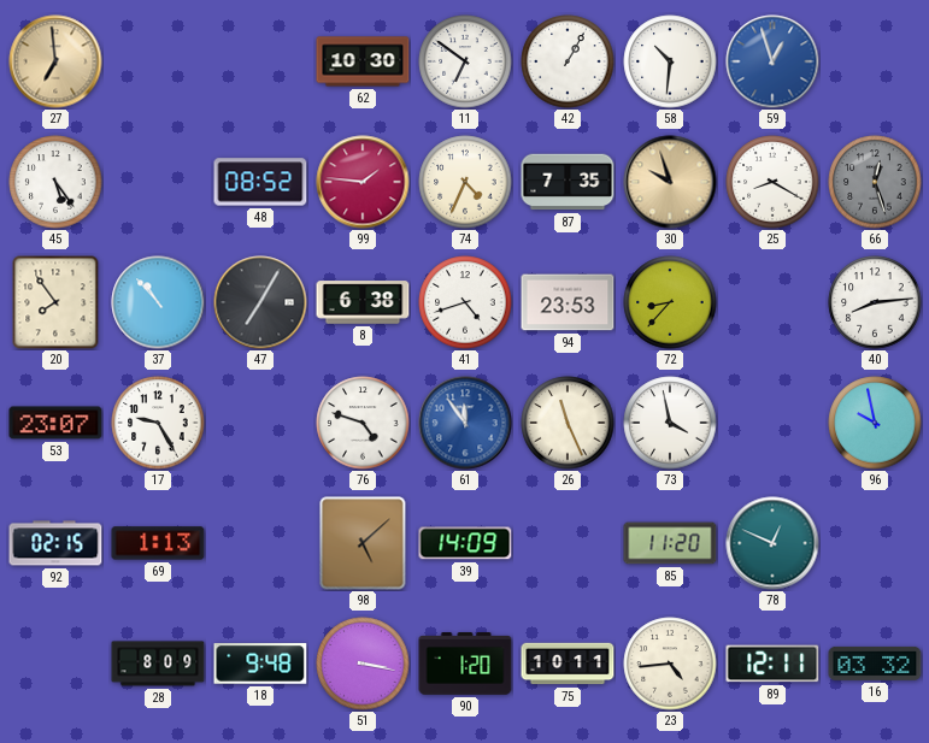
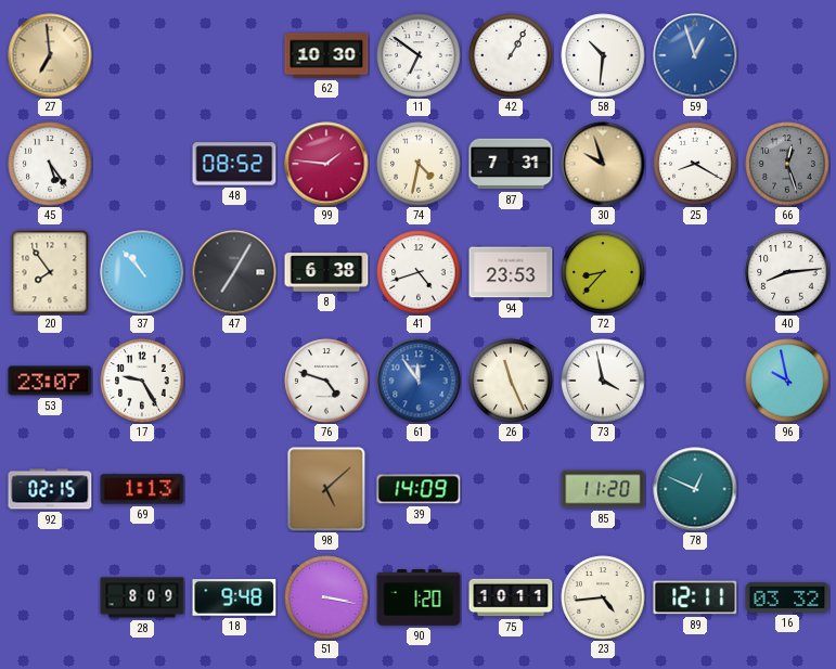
74: 4:34 -> 4:32 (419, 164)
87: 7:35 -> 7:31 (511, 164)
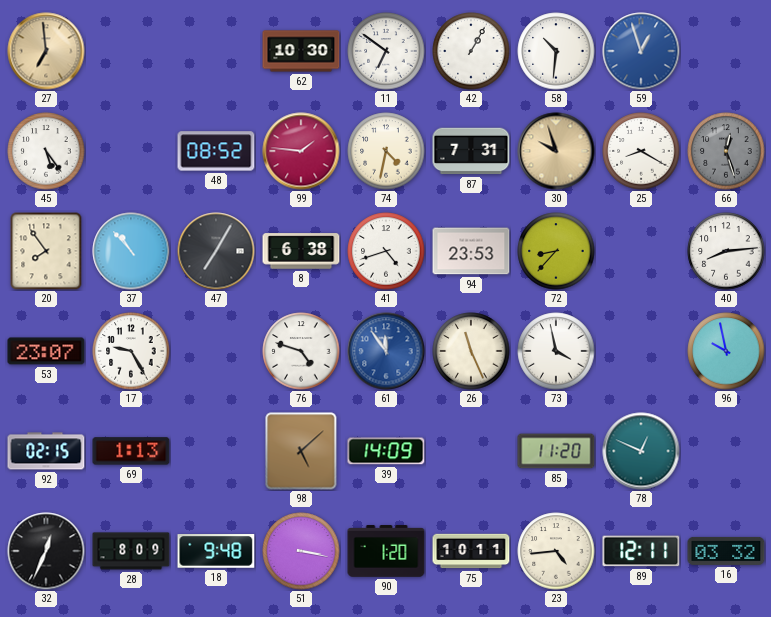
32: none -> 12:34 (46, 551)
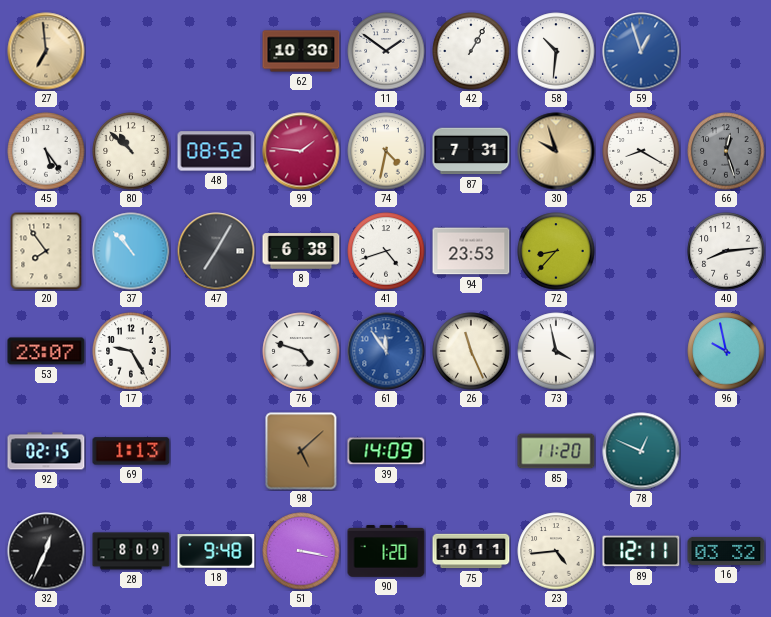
11: 6:51 -> 1:51 (386, 51)
80: none -> 10:52 (131, 151)
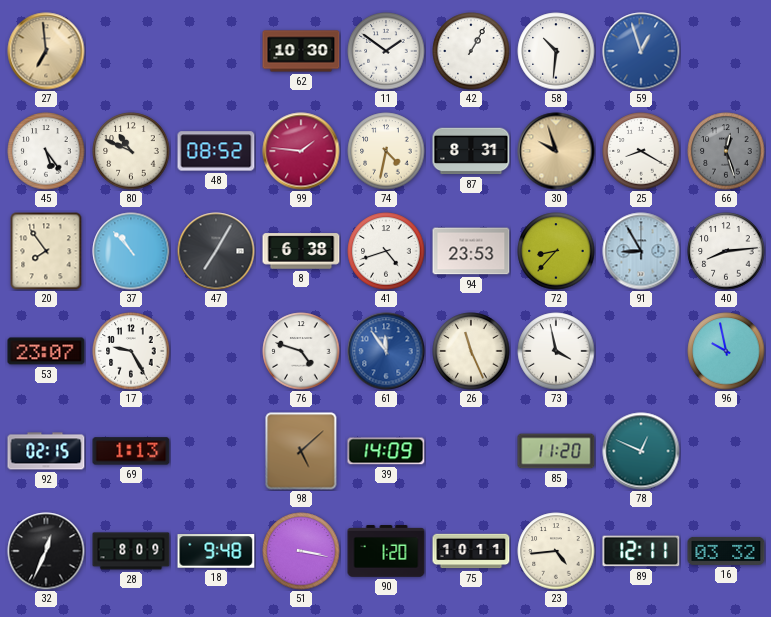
80: 10:52 -> 10:49 (131, 151)
87: 7:31 -> 8:31 (471, 151)
91: none -> 8:55 (641, 251)
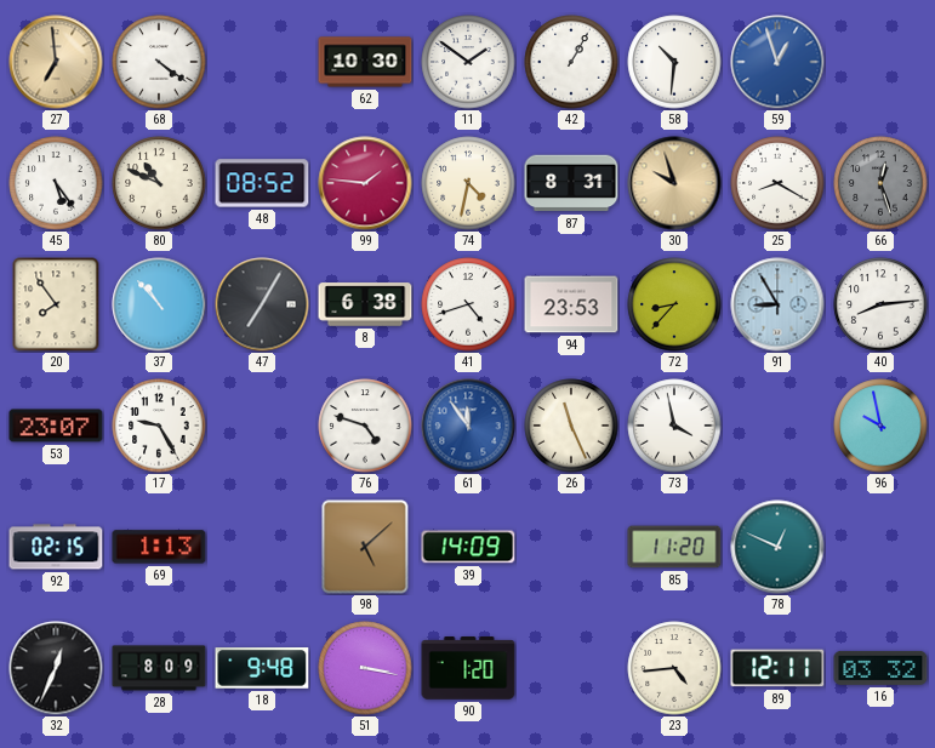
68: none -> 4:21 (159, 62)
75: 10:11 -> none (471, 551)
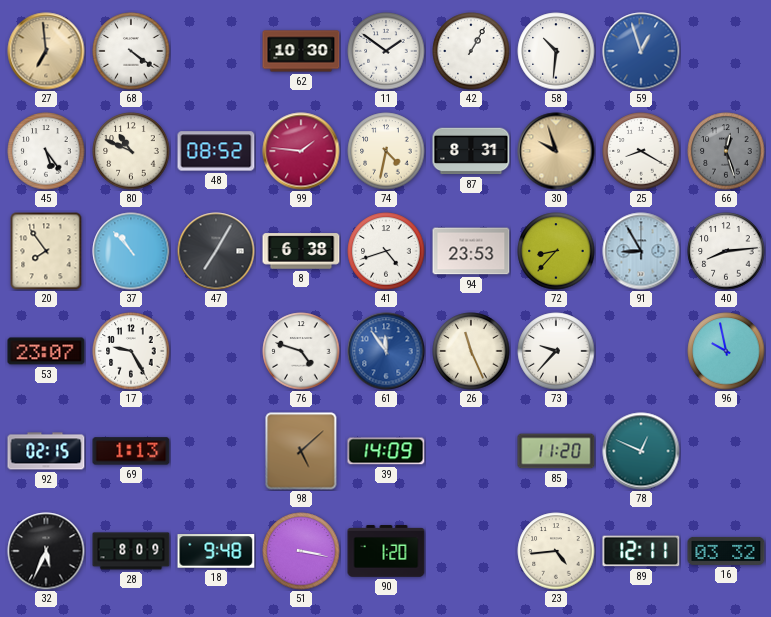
73: 3:58 -> 9:37 (556, 351)
32: 12:34 -> 5:34 (46, 551)
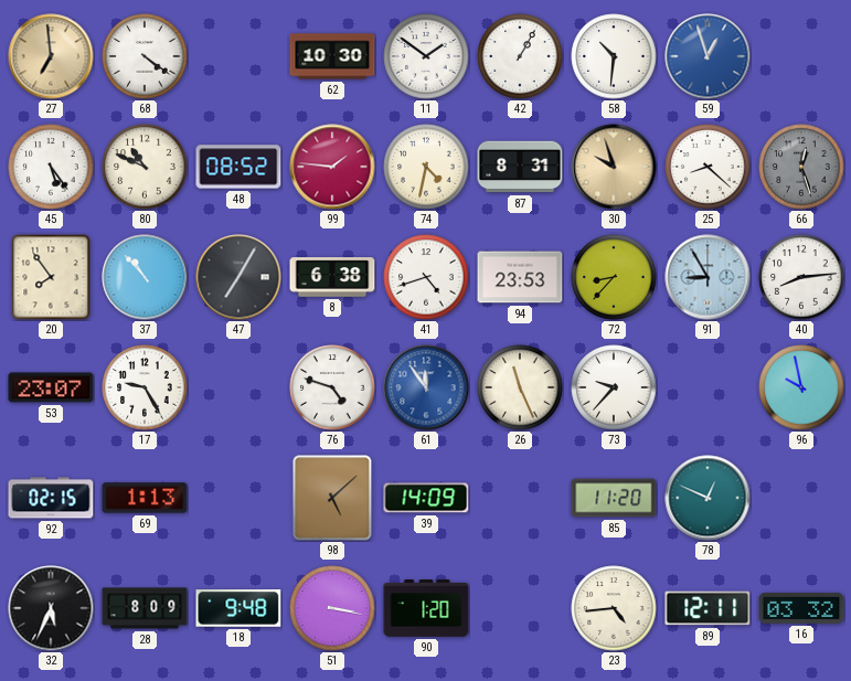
25: 8:20 -> 8:22 (708, 167)
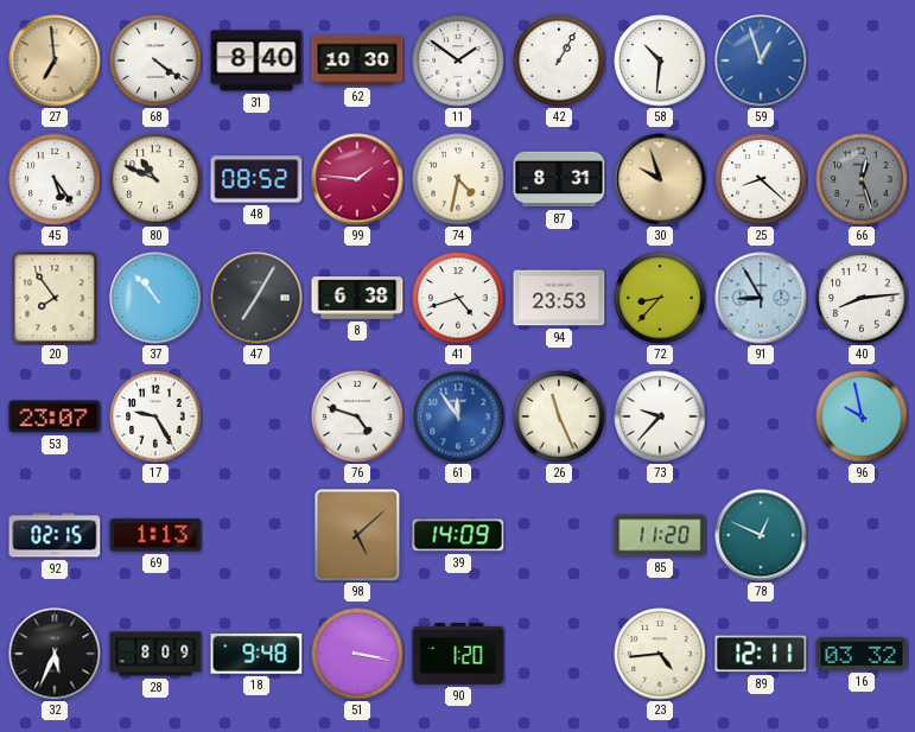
31: none -> 8:40 (256, 61)
